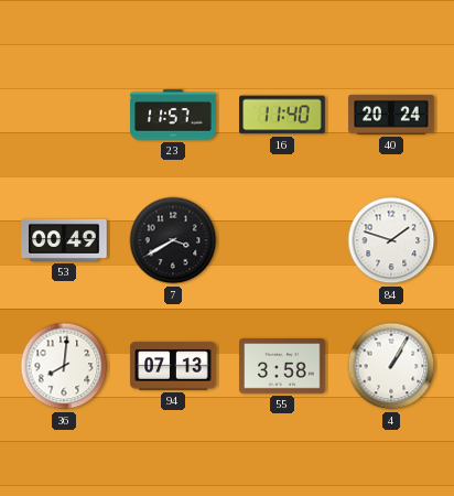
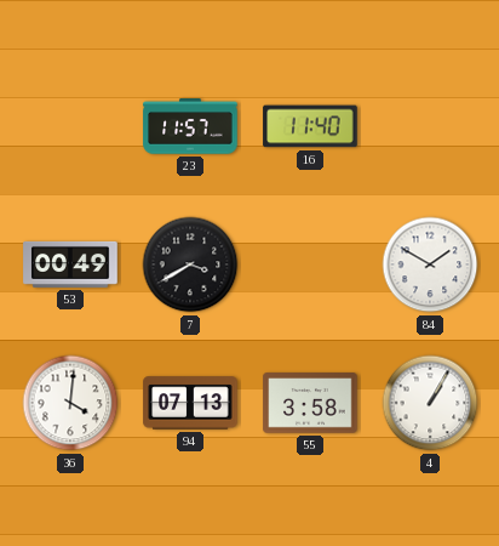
40: 20:24 -> none (391, 115)
84: 1:48 -> 1:50 (430, 265)
36: 8:01 -> 4:01 (70, 403)
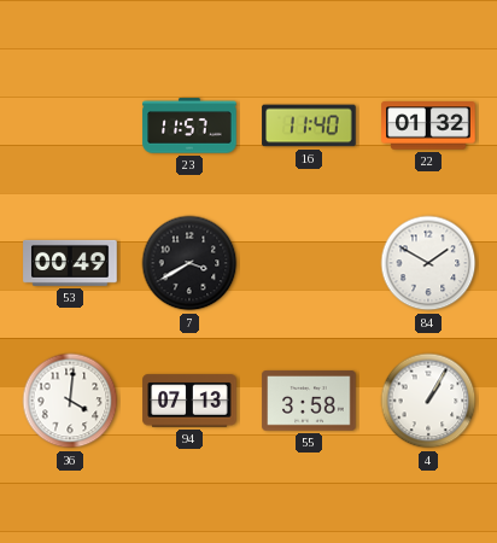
22: none -> 01:32 (428, 125)
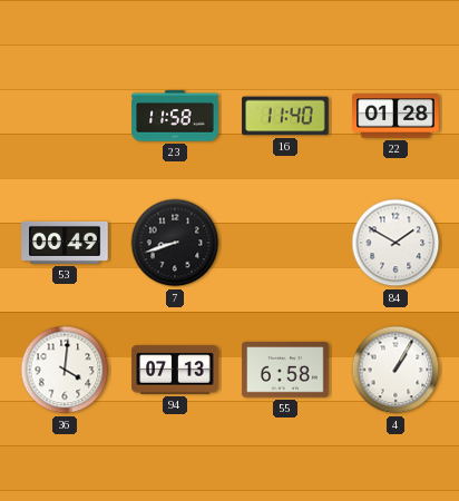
23: 11:57 -> 11:58 (175, 116)
22: 01:32 -> 01:28 (395, 116)
7: 3:40 -> 8:42 (175, 243)
55: 3:58 -> 6:58 (285, 370)
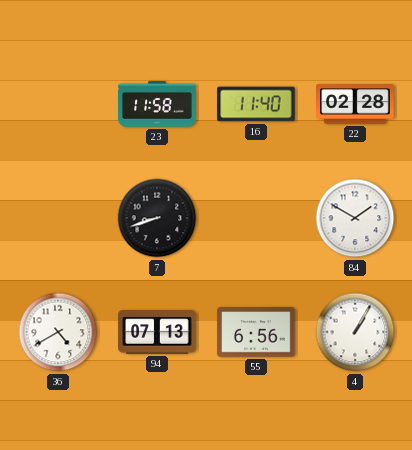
22: 01:28 -> 02:28 (355, 104)
53: 00:49 -> none (65, 243)
36: 4:01 -> 4:40 (58, 332)
55: 6:58 -> 6:56 (256, 332)
